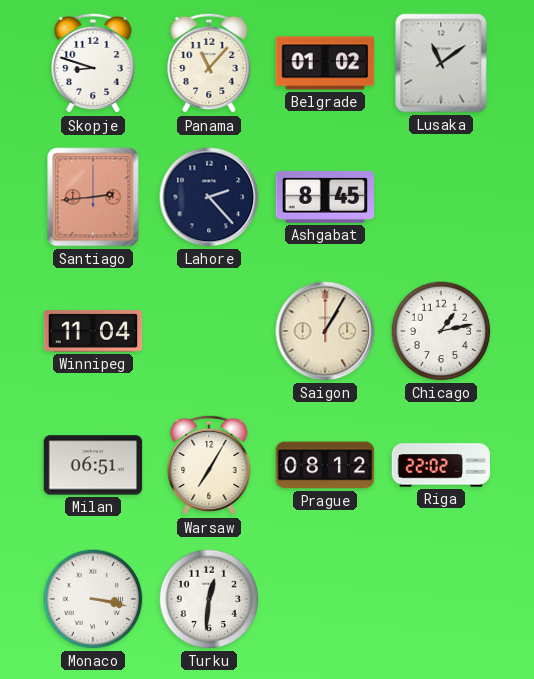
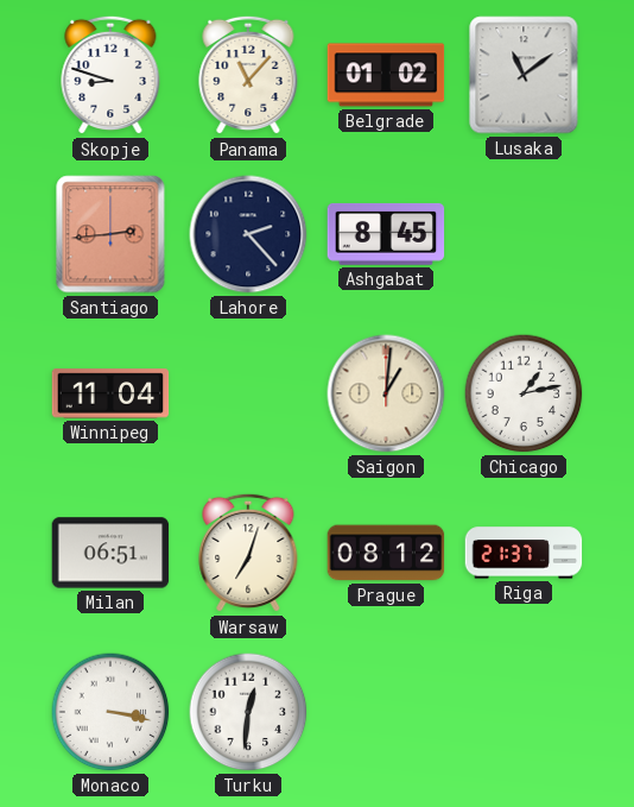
Saigon: 1:05 -> 1:01 (386, 393)
Warsaw: 7:05 -> 7:03 (248, 553)
Riga: 22:02 -> 21:37 (524, 553)
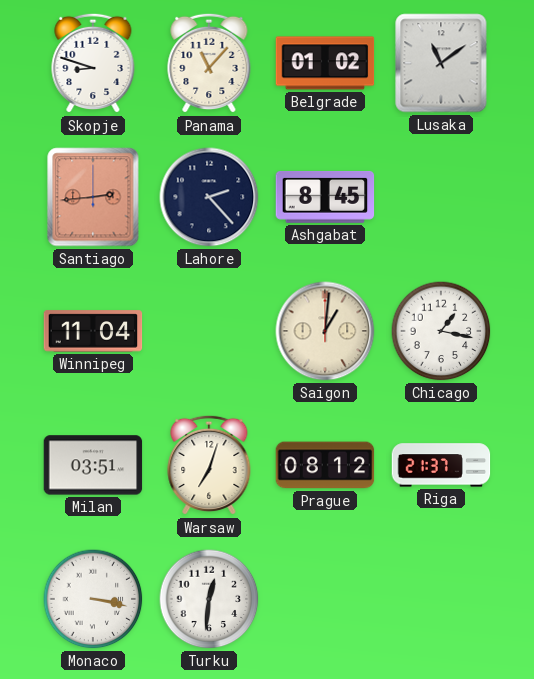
Chicago: 1:13 -> 1:17 (441, 331)
Milan: 06:51 -> 03:51 (93, 465)
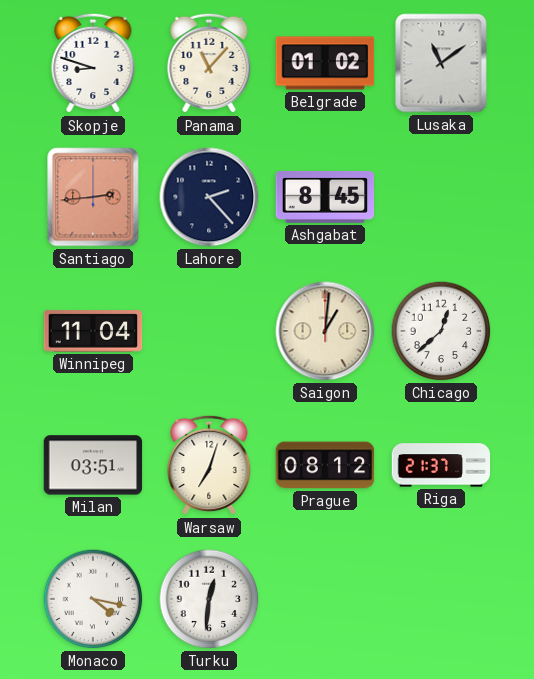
Chicago: 1:17 -> 12:38 (441, 331)
Monaco: 3:17 -> 4:17 (93, 599)
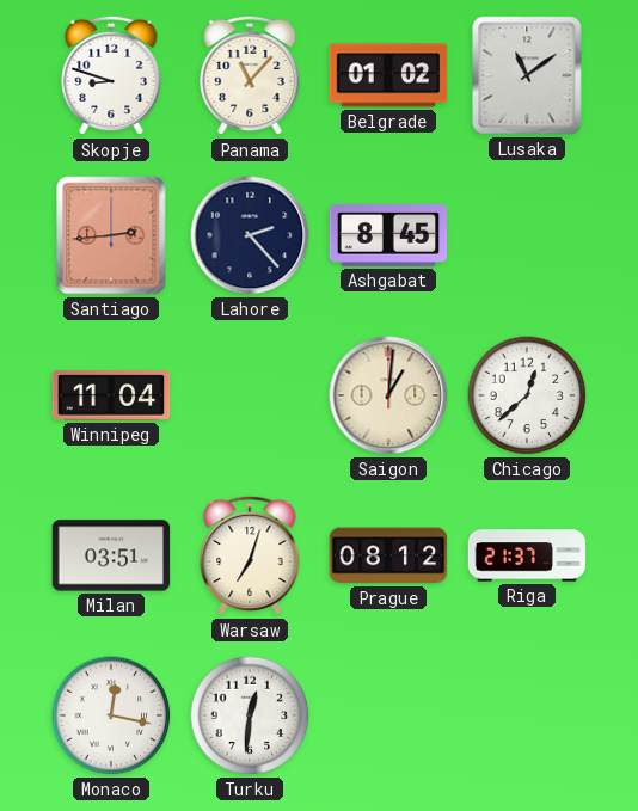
Monaco: 4:17 -> 12:17 (111, 715)
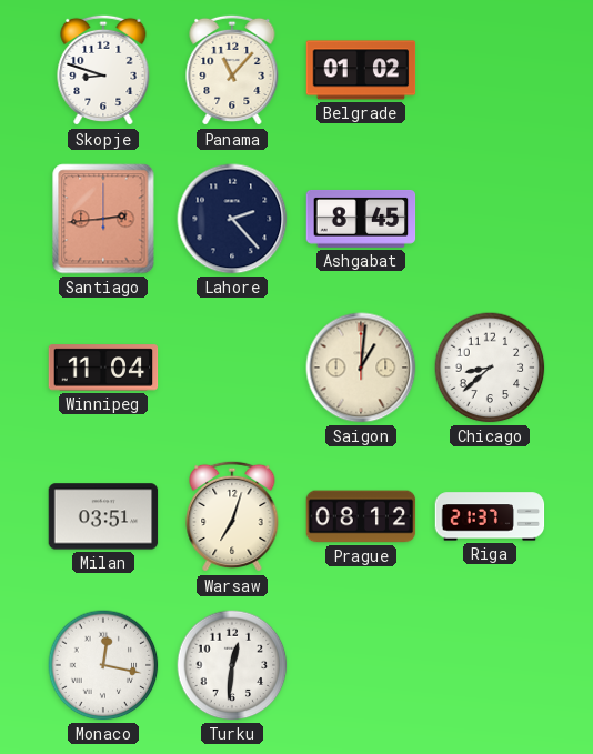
Lusaka: 11:09 -> none (527, 75)
Chicago: 12:38 -> 8:38 (490, 368)
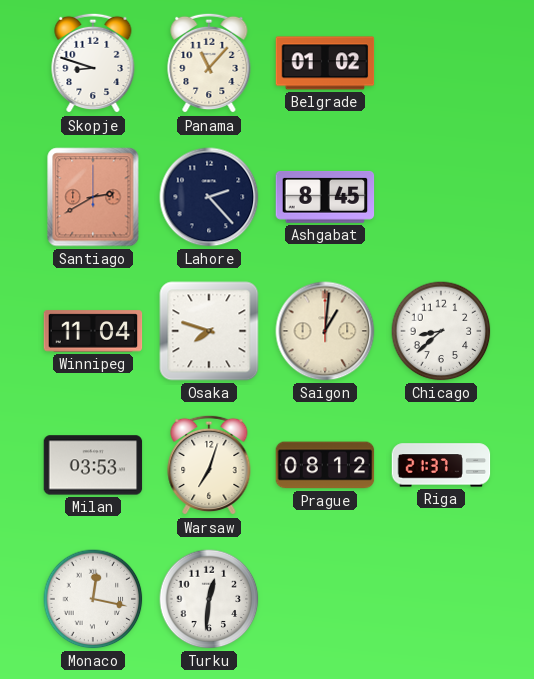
Santiago: 2:44 -> 2:40 (93, 197)
Osaka: none -> 7:48 (209, 331)
Milan: 03:51 -> 03:53 (93, 465)
